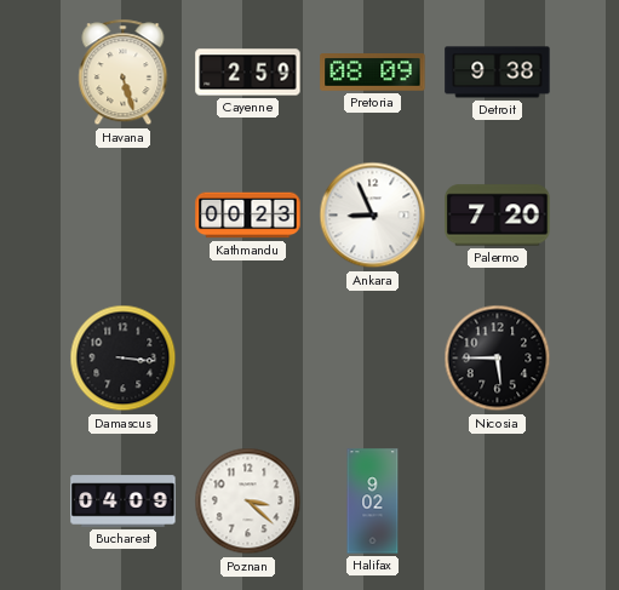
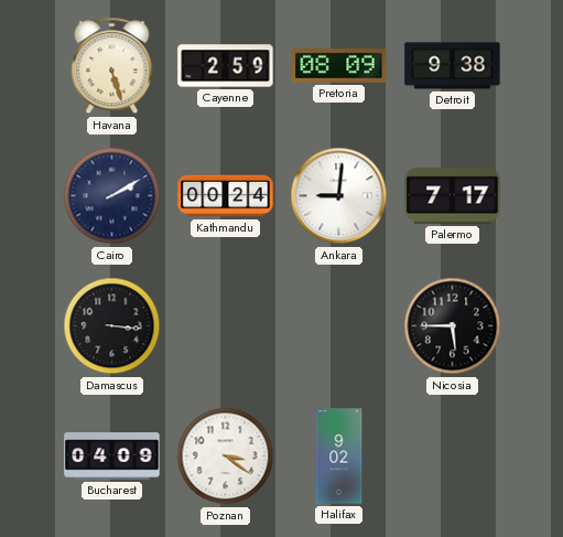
Cairo: none -> 2:10 (112, 196)
Kathmandu: 00:23 -> 00:24 (226, 196)
Ankara: 8:56 -> 9:01 (339, 196)
Palermo: 7:20 -> 7:17 (453, 196)
Poznan: 3:22 -> 3:21 (226, 457)
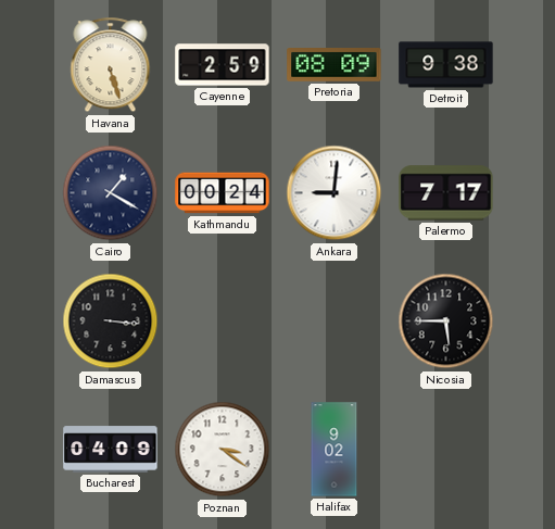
Cairo: 2:10 -> 1:20 (111, 193)
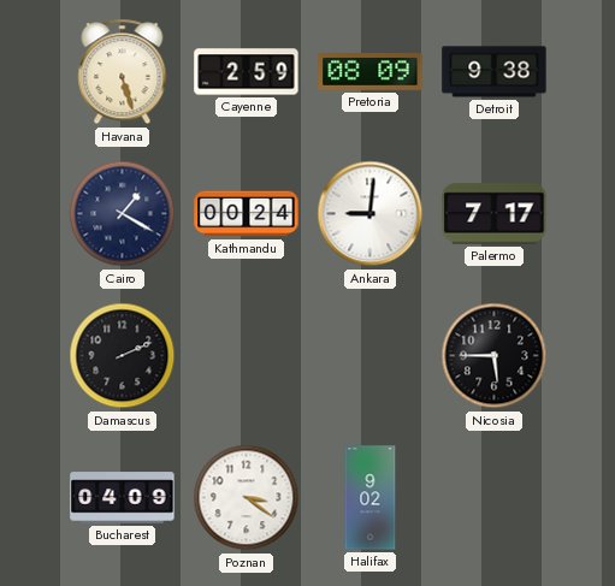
Damascus: 3:16 -> 2:11 (123, 356)
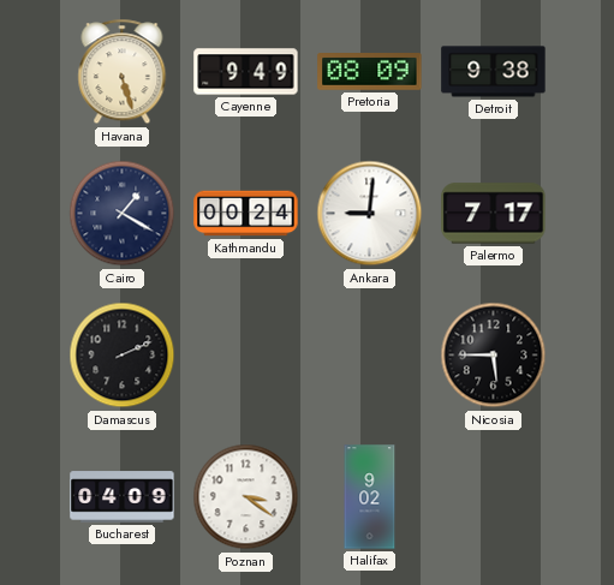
Cayenne: 2:59 -> 9:49 (246, 72)
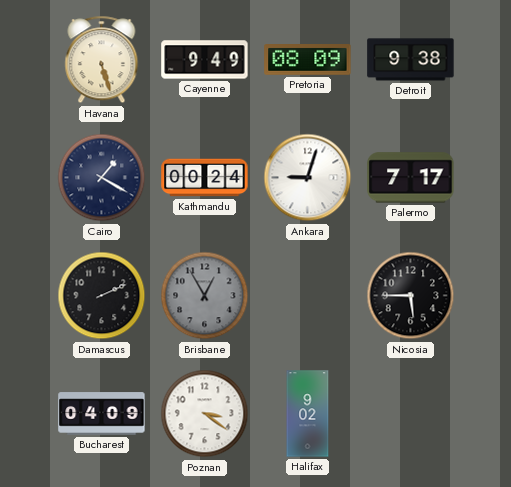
Ankara: 9:01 -> 9:03 (308, 178)
Brisbane: none -> 12:55 (205, 296)
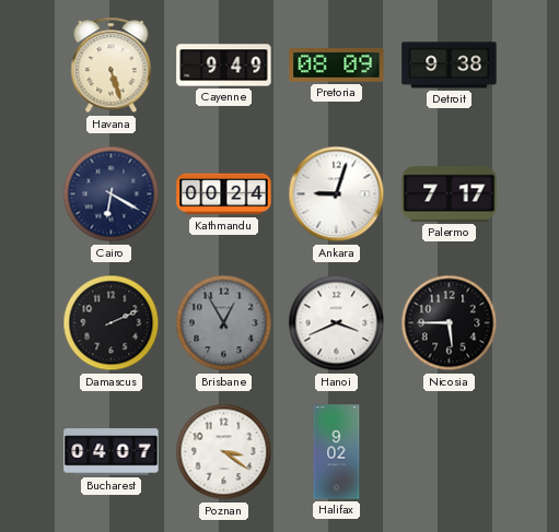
Cairo: 1:20 -> 6:20 (112, 194)
Hanoi: none -> 3:41 (337, 323)
Bucharest: 04:09 -> 04:07 (112, 452)
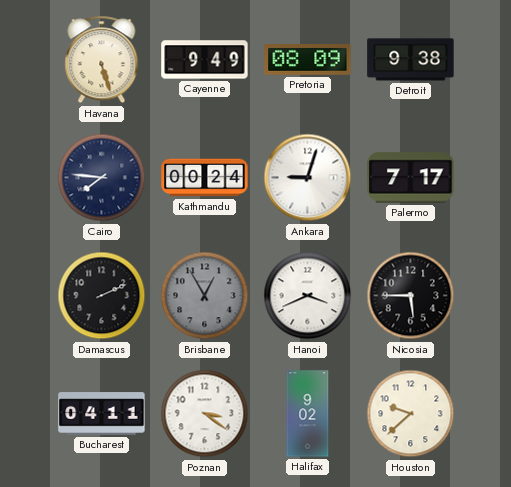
Cairo: 6:20 -> 7:46 (102, 178)
Bucharest: 04:07 -> 04:11 (102, 414)
Houston: none -> 9:38 (411, 414)
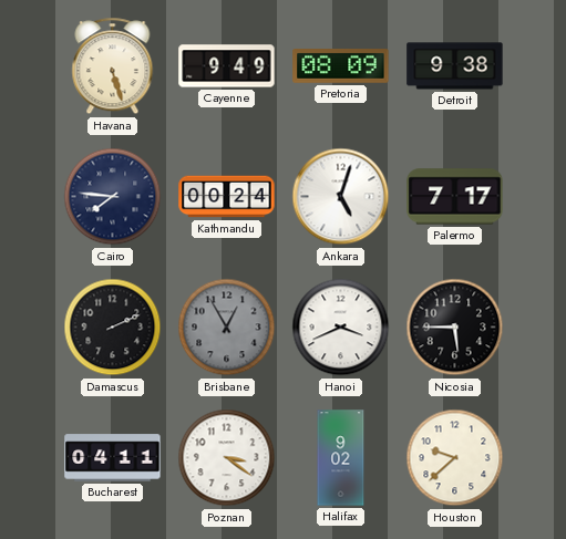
Ankara: 9:03 -> 5:03 (341, 197)
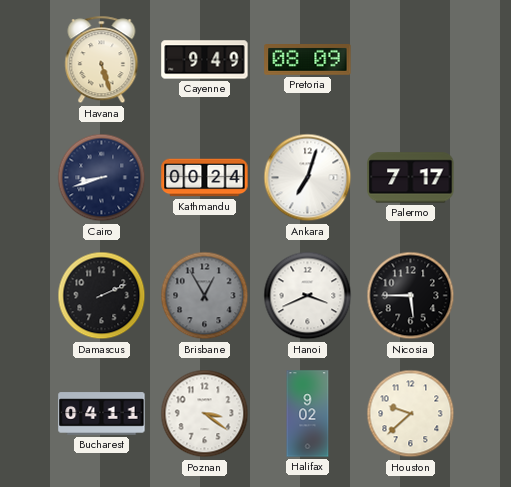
Detroit: 9:38 -> none (455, 66)
Cairo: 7:46 -> 8:42 (102, 178)
Ankara: 5:03 -> 7:03 (308, 178)
